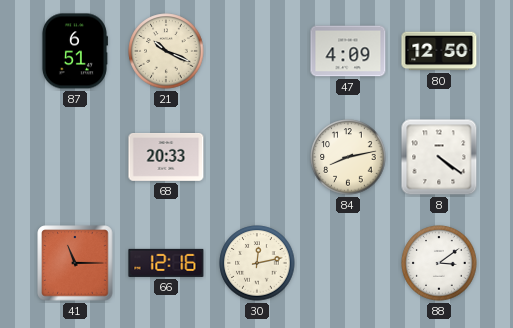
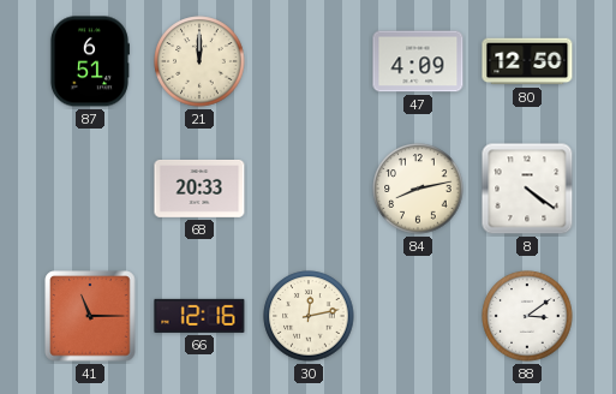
21: 10:19 -> 12:00 (199, 61)
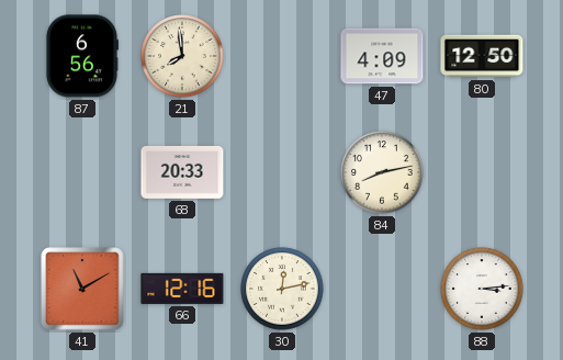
87: 6:51 -> 6:56 (81, 56)
21: 12:00 -> 7:59 (182, 56)
8: 4:21 -> none (527, 189)
41: 11:15 -> 11:10 (82, 289)
88: 3:09 -> 3:14 (482, 289)
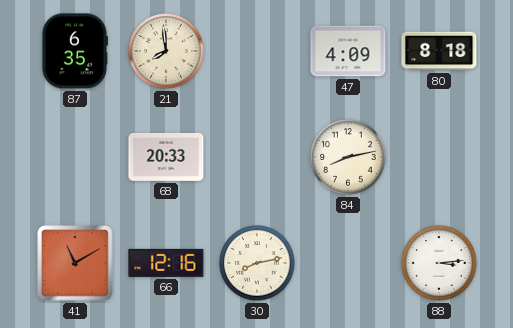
87: 6:56 -> 6:35 (74, 51)
80: 12:50 -> 8:18 (439, 51)
30: 12:13 -> 8:13 (257, 263)
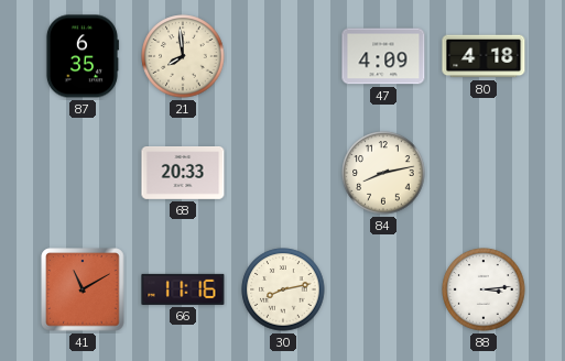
80: 8:18 -> 4:18 (483, 56)
66: 12:16 -> 11:16 (183, 289)
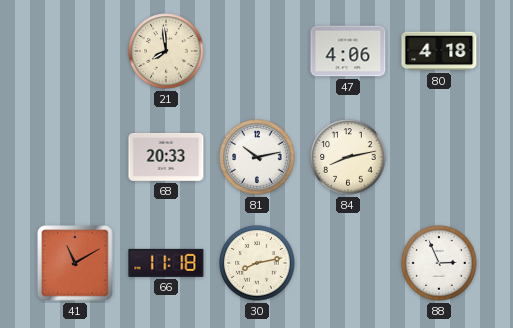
87: 6:35 -> none (82, 56)
47: 4:09 -> 4:06 (348, 51)
81: none -> 10:13 (257, 157)
66: 11:16 -> 11:18 (166, 263)
88: 3:14 -> 2:56 (439, 263)
